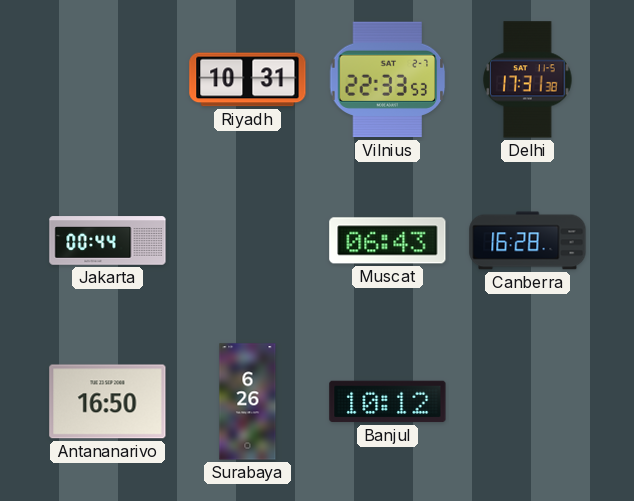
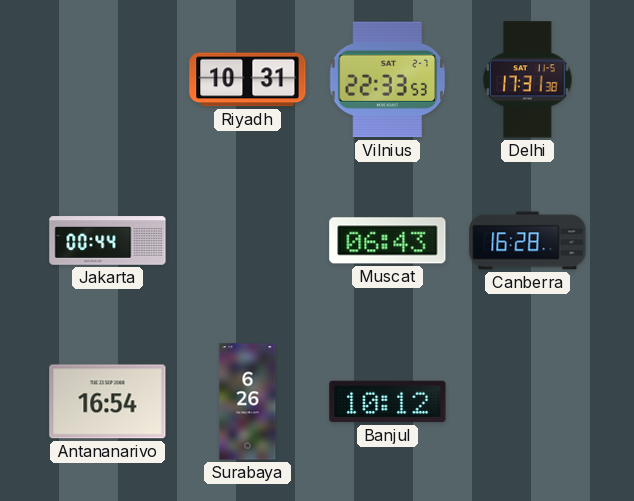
Antananarivo: 16:50 -> 16:54 (108, 402)
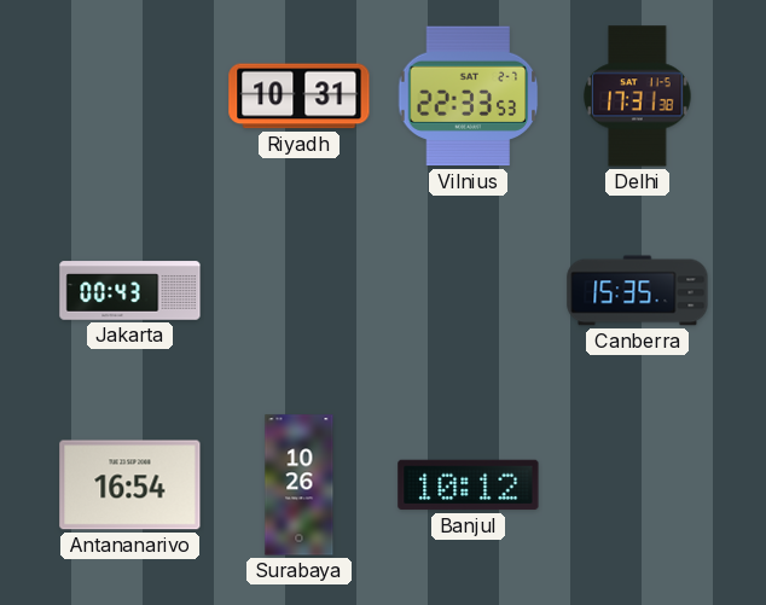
Jakarta: 00:44 -> 00:43 (130, 291)
Muscat: 06:43 -> none (388, 241)
Canberra: 16:28 -> 15:35 (638, 291)
Surabaya: 6:26 -> 10:26 (300, 485)
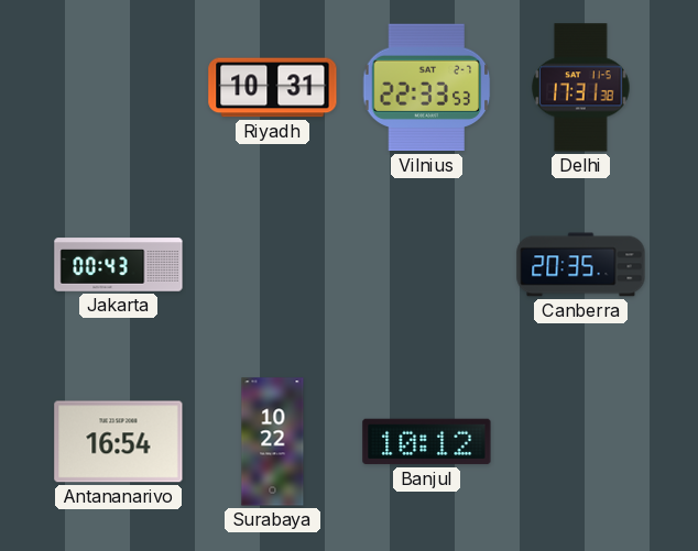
Canberra: 15:35 -> 20:35 (581, 265)
Surabaya: 10:26 -> 10:22 (273, 442)
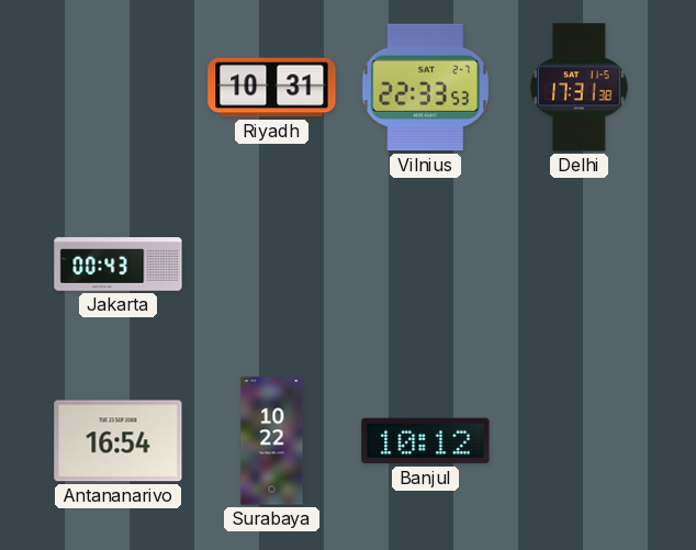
Canberra: 20:35 -> none (581, 265)
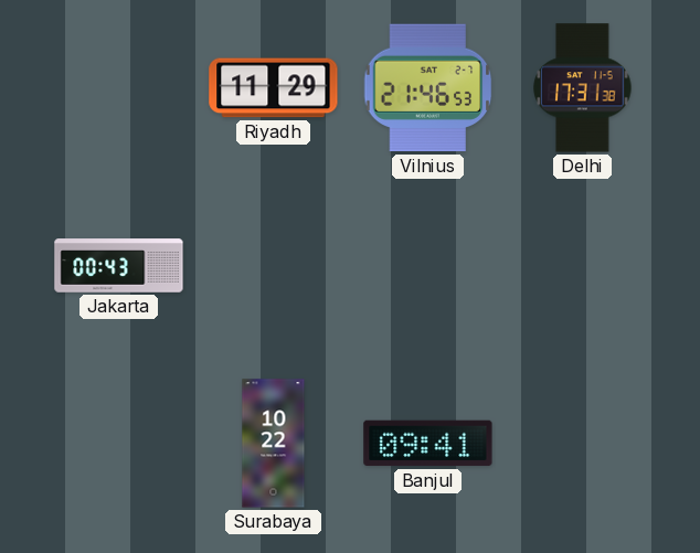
Riyadh: 10:31 -> 11:29 (274, 88)
Vilnius: 22:33 -> 21:46 (428, 88)
Antananarivo: 16:54 -> none (119, 441)
Banjul: 10:12 -> 09:41 (428, 444)
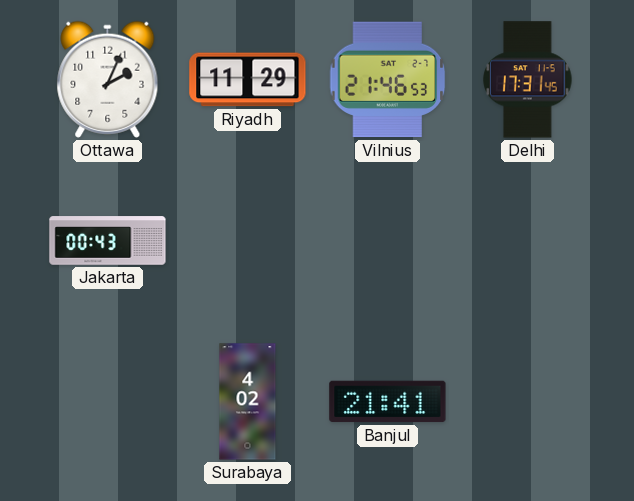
Ottawa: none -> 2:04 (108, 79)
Delhi: 17:31:38 -> 17:31:45 (528, 80)
Surabaya: 10:22 -> 4:02 (248, 402)
Banjul: 09:41 -> 21:41 (388, 402)
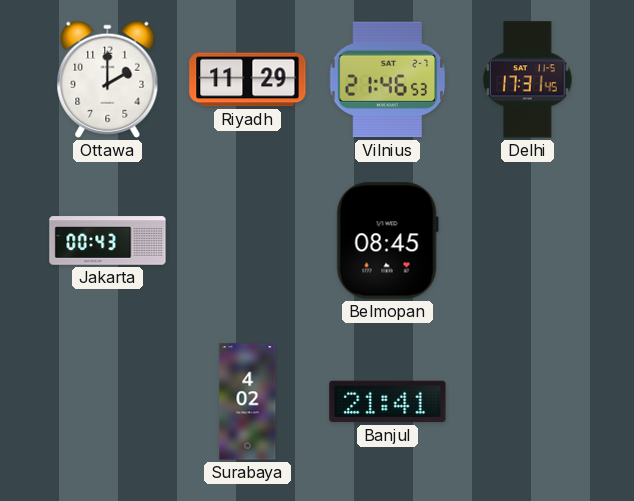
Ottawa: 2:04 -> 2:00 (108, 79)
Belmopan: none -> 08:45 (387, 241)
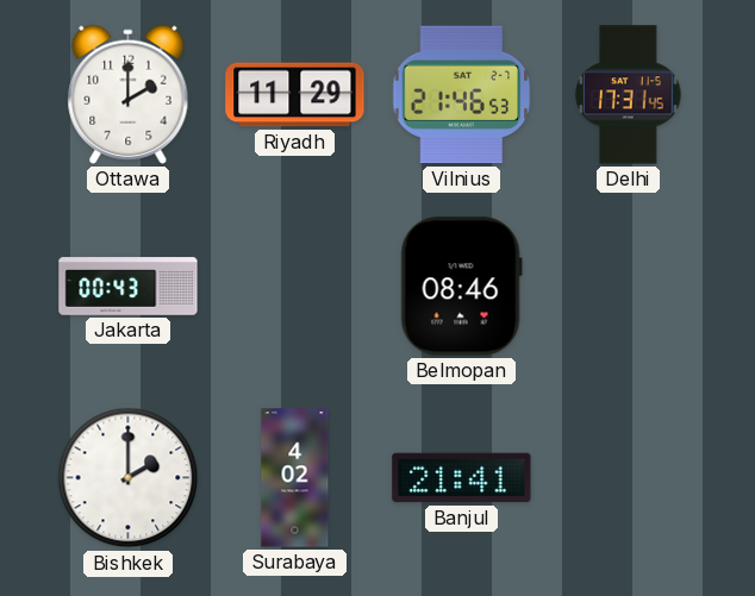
Belmopan: 08:45 -> 08:46 (461, 287)
Bishkek: none -> 2:00 (129, 478)
